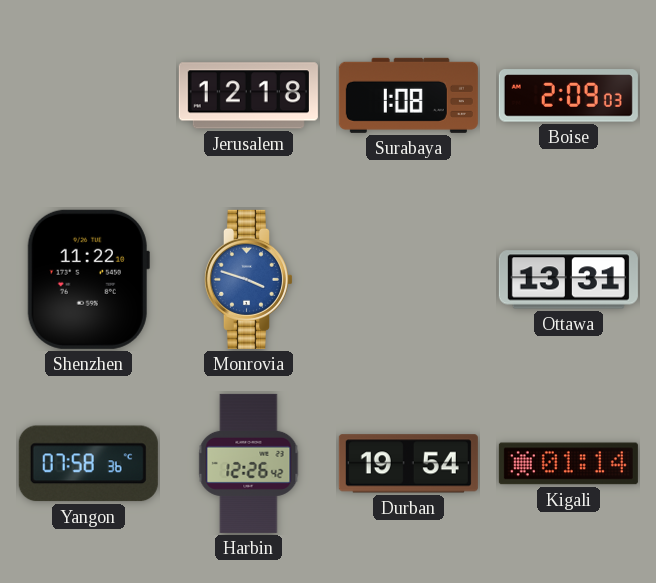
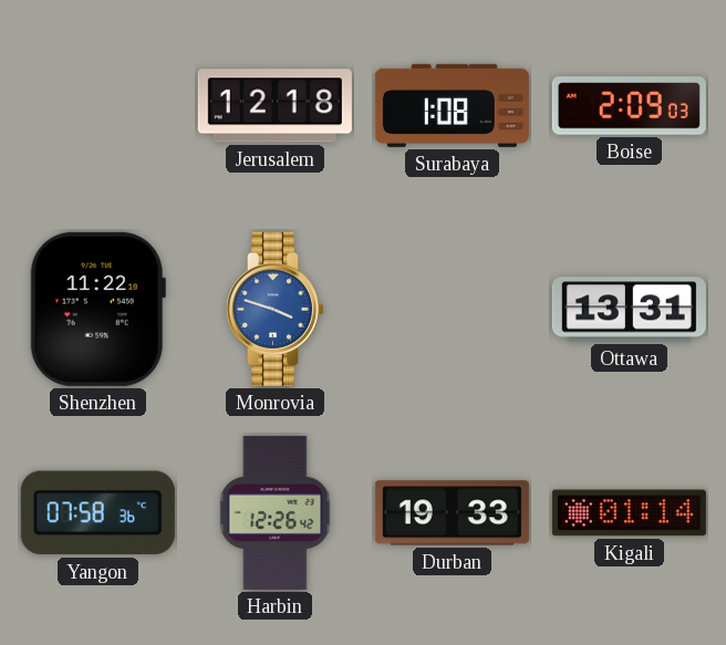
Durban: 19:54 -> 19:33 (452, 513)
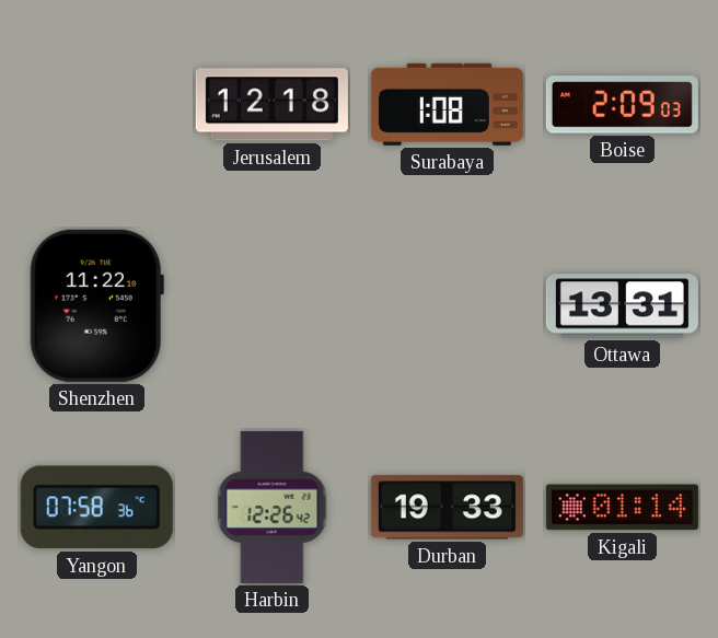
Monrovia: 3:48 -> none (274, 309)
